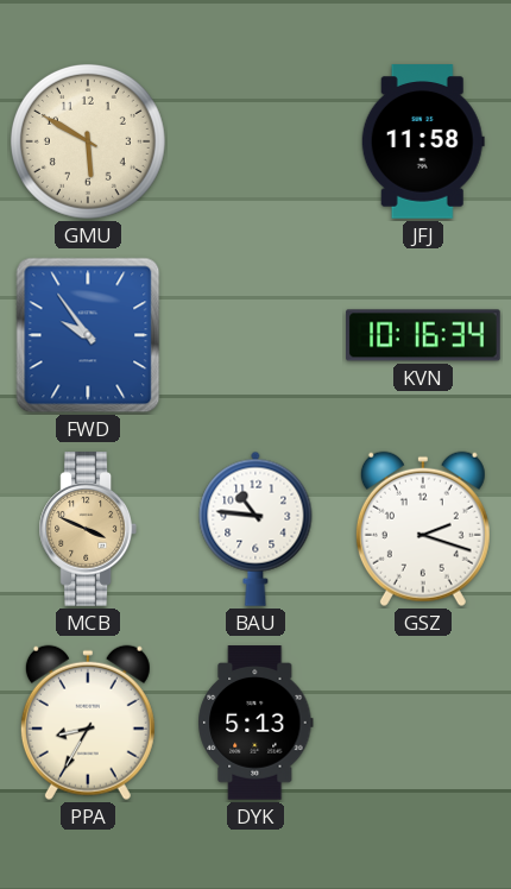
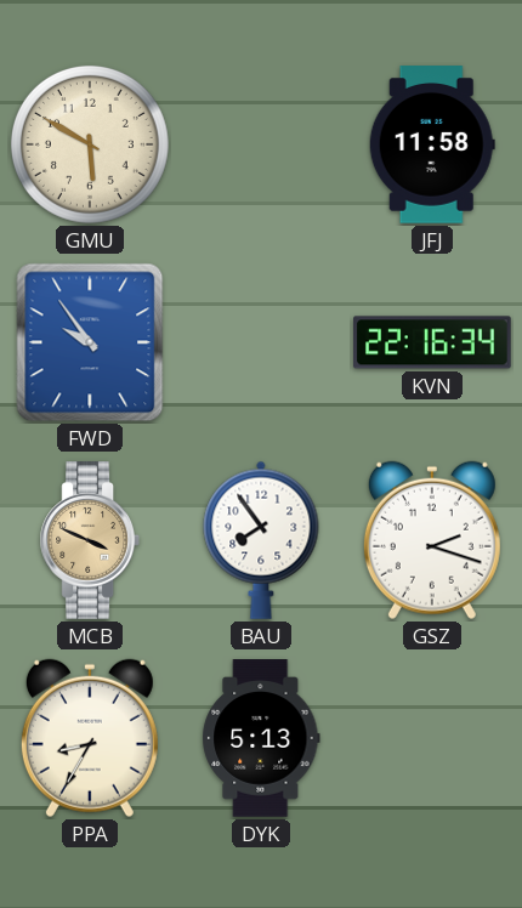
KVN: 10:16 -> 22:16 (432, 342)
BAU: 10:46 -> 7:54 (261, 540)
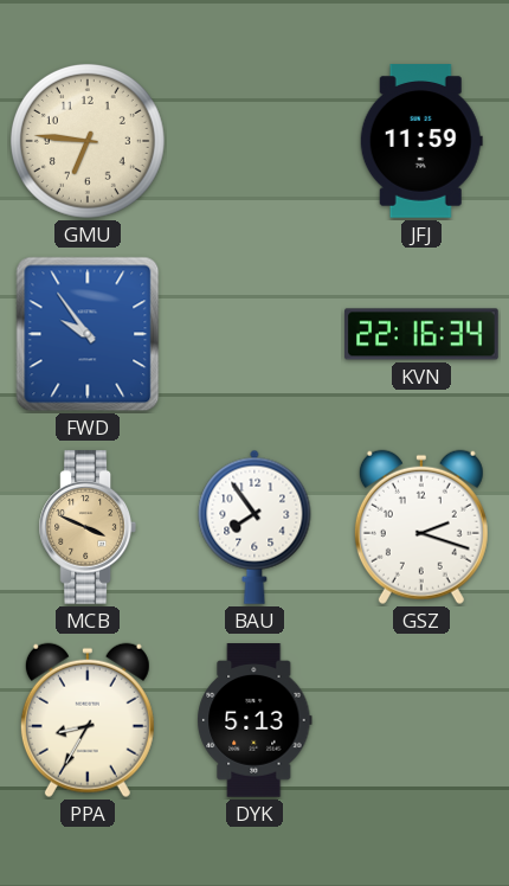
GMU: 5:50 -> 6:46 (88, 141)
JFJ: 11:58 -> 11:59 (421, 141)
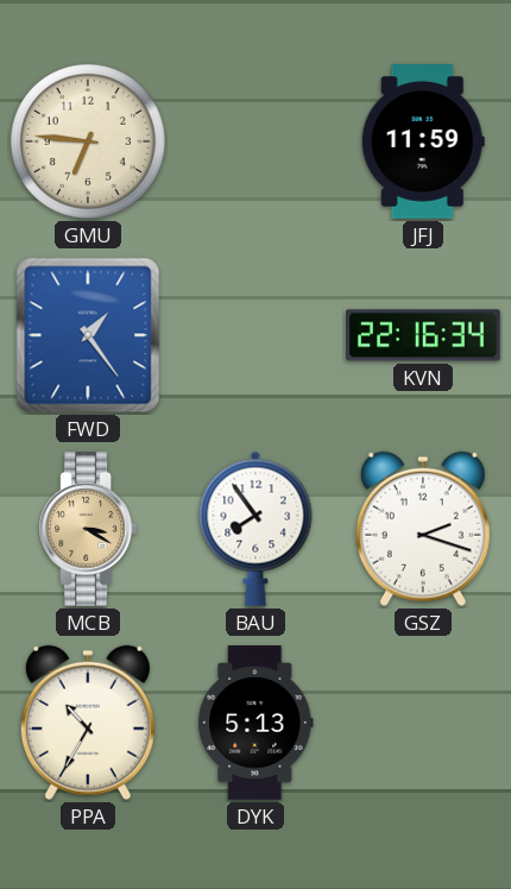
FWD: 9:54 -> 1:24 (88, 335)
MCB: 3:49 -> 3:20 (87, 529)
PPA: 8:35 -> 10:35 (88, 723)
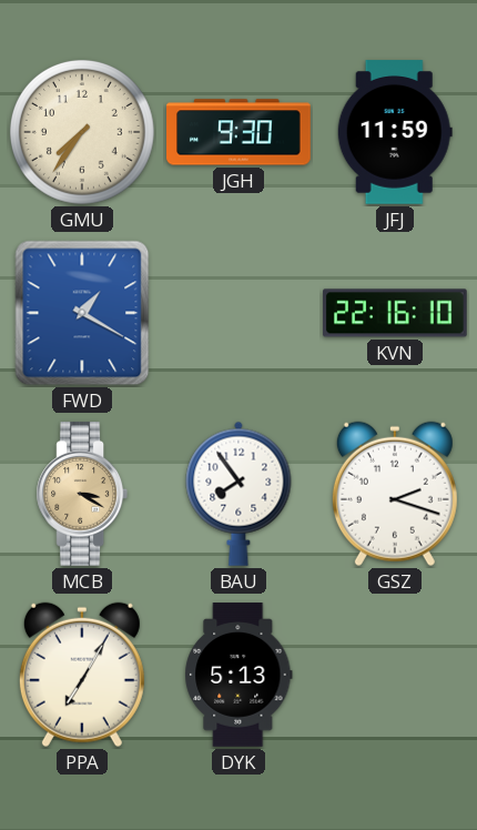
GMU: 6:46 -> 7:36 (82, 132)
JGH: none -> 9:30 (238, 132)
FWD: 1:24 -> 1:20 (82, 313)
KVN: 22:16:34 -> 22:16:10 (395, 313)
PPA: 10:35 -> 7:05 (82, 675)
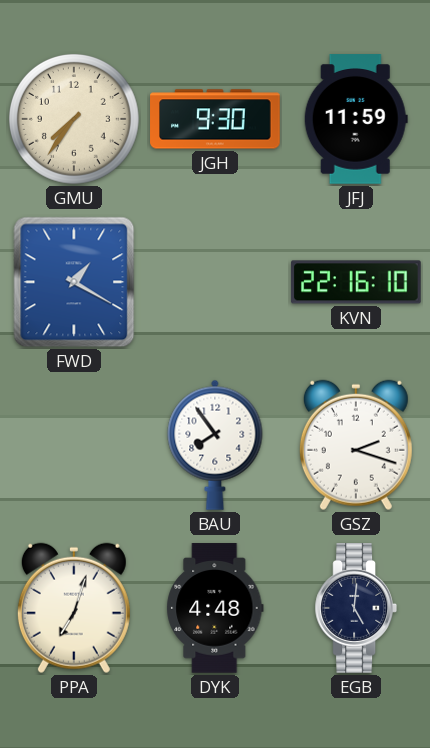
MCB: 3:20 -> none (81, 494)
PPA: 7:05 -> 7:03 (74, 608)
DYK: 5:13 -> 4:48 (215, 608)
EGB: none -> 5:01 (355, 608)
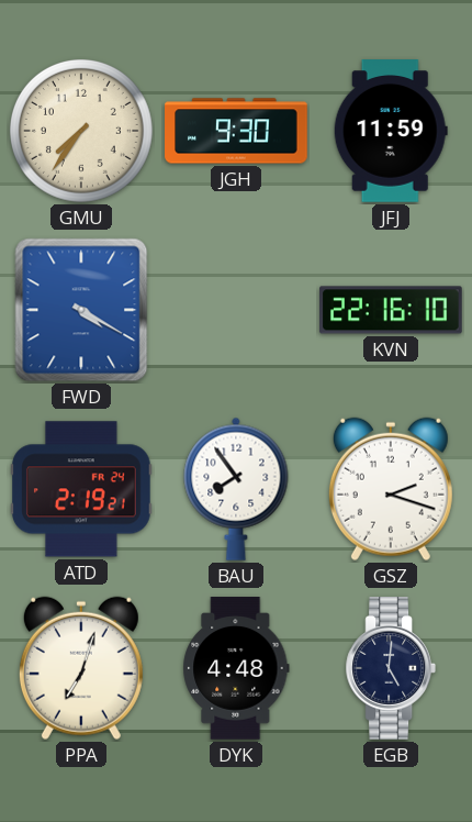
FWD: 1:20 -> 4:20 (81, 310)
ATD: none -> 2:19 (82, 489)
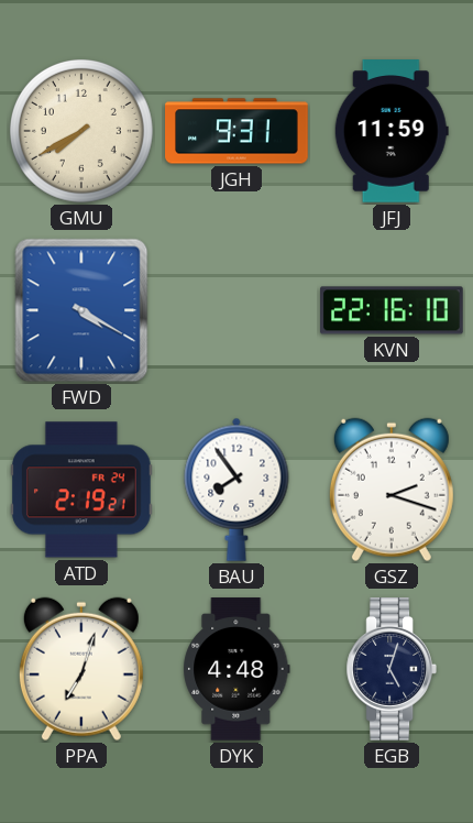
GMU: 7:36 -> 7:40 (81, 131)
JGH: 9:30 -> 9:31 (237, 131)
EGB: 5:01 -> 5:03 (391, 669)
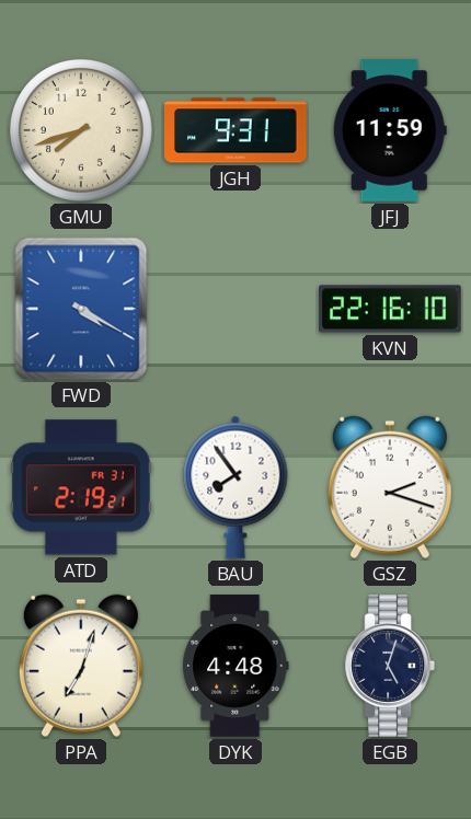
GMU: 7:40 -> 7:42 (81, 130)
ATD date: FR 24 -> FR 31 (82, 487)
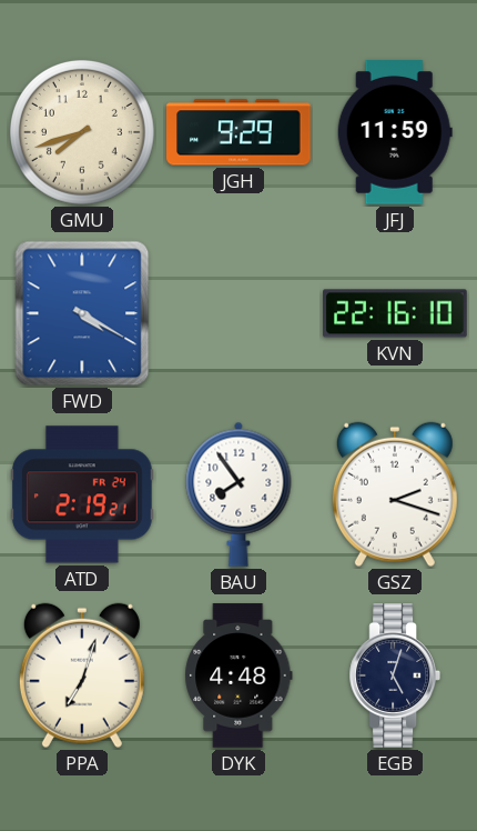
JGH: 9:31 -> 9:29 (238, 132)
ATD date: FR 31 -> FR 24 (83, 494)
